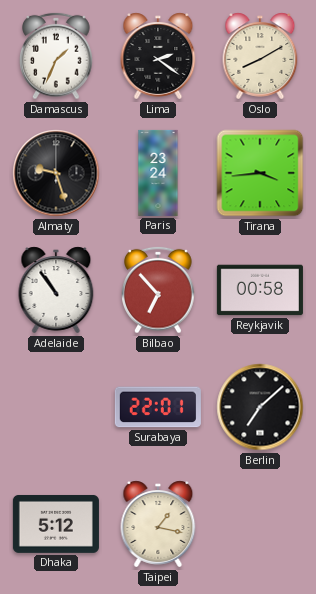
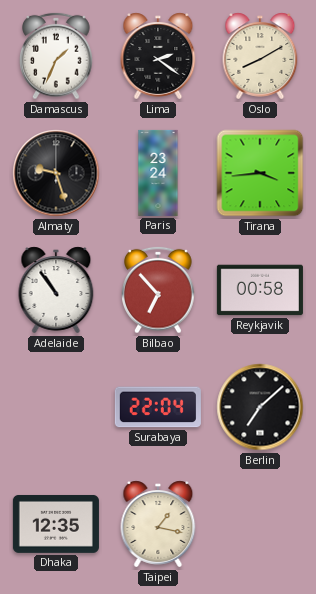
Surabaya: 22:01 -> 22:04 (158, 407)
Dhaka: 5:12 -> 12:35 (56, 524)
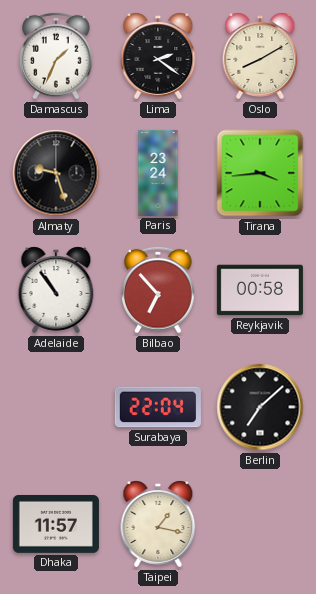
Dhaka: 12:35 -> 11:57 (56, 524)
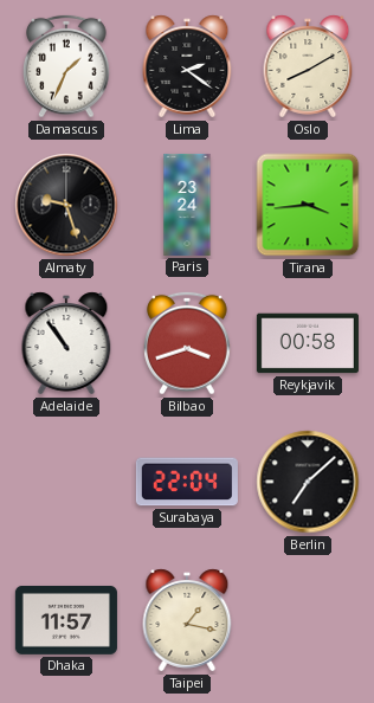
Bilbao: 6:53 -> 3:42 (187, 343)
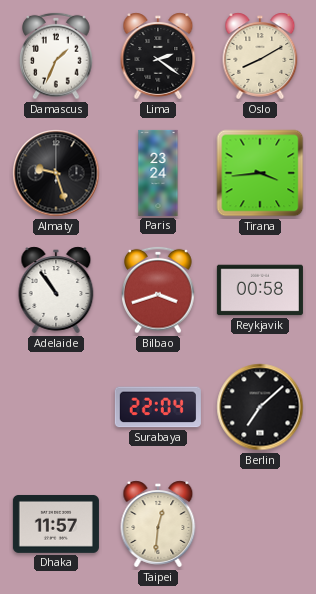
Taipei: 1:17 -> 12:31 (158, 524)
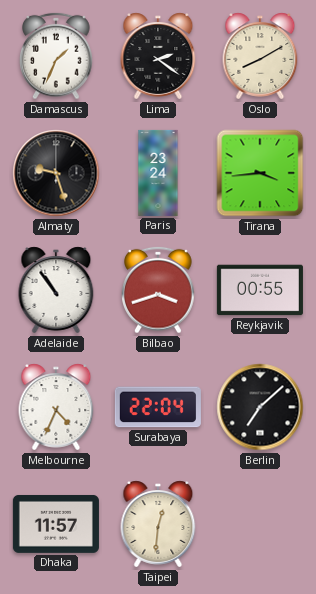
Reykjavik: 00:58 -> 00:55 (260, 290)
Melbourne: none -> 4:34 (56, 407)
